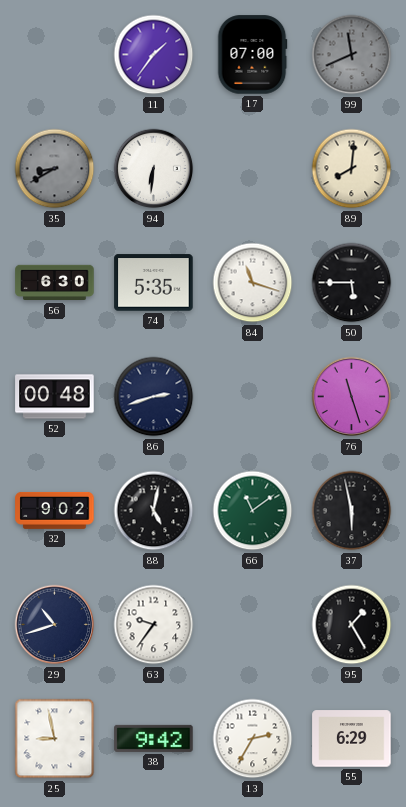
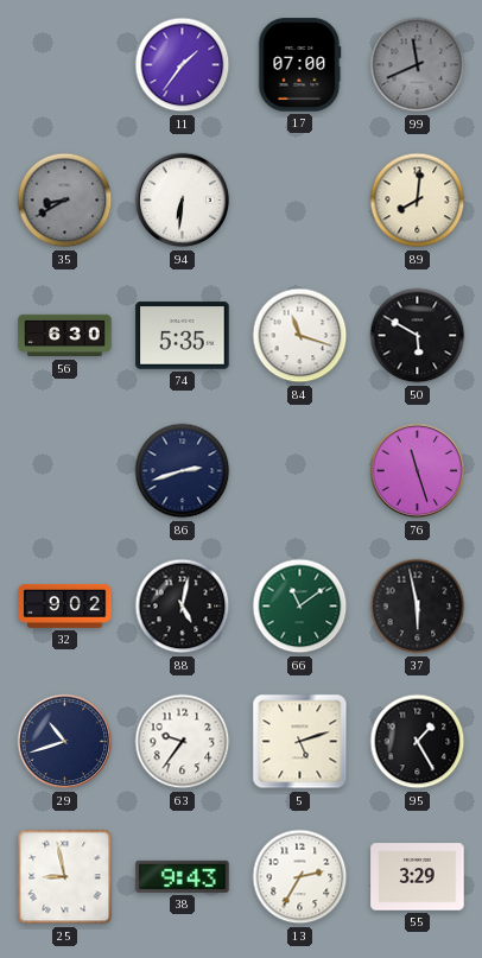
50: 5:45 -> 5:50 (418, 336)
52: 00:48 -> none (55, 397)
5: none -> 5:12 (300, 742)
38: 9:42 -> 9:43 (183, 876)
55: 6:29 -> 3:29 (418, 877)
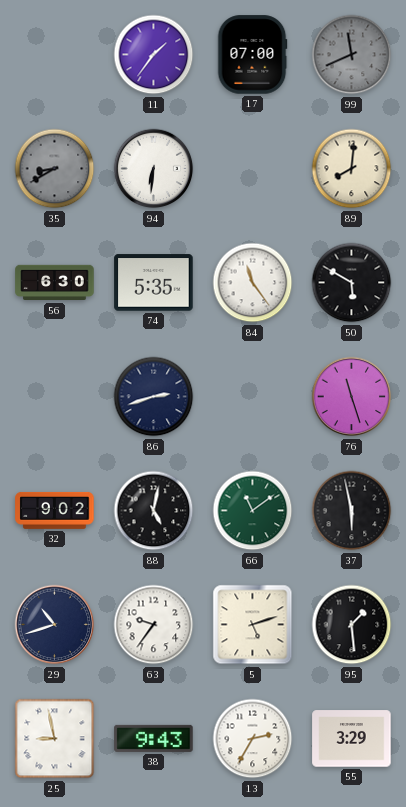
84: 11:18 -> 11:24 (253, 283)
95: 1:25 -> 1:29 (352, 625)
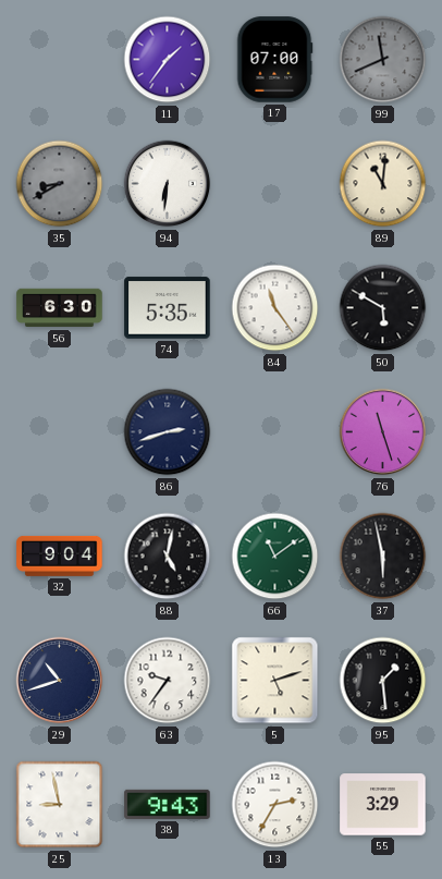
89: 8:01 -> 11:01 (383, 184)
32: 9:02 -> 9:04 (60, 556)
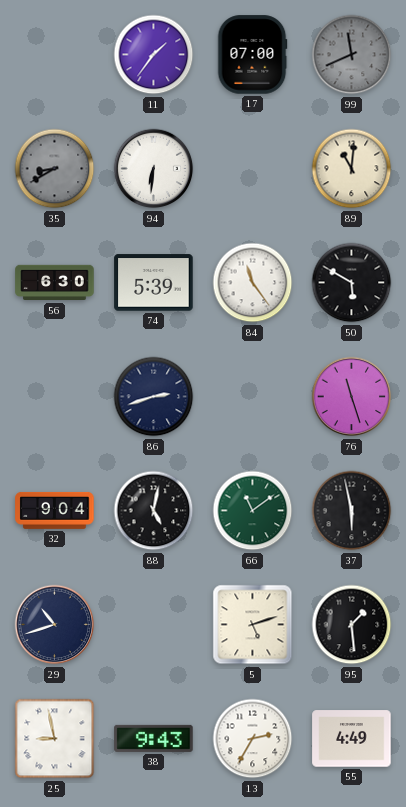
74: 5:35 -> 5:39 (154, 283)
63: 9:36 -> none (168, 681)
55: 3:29 -> 4:49 (352, 739)
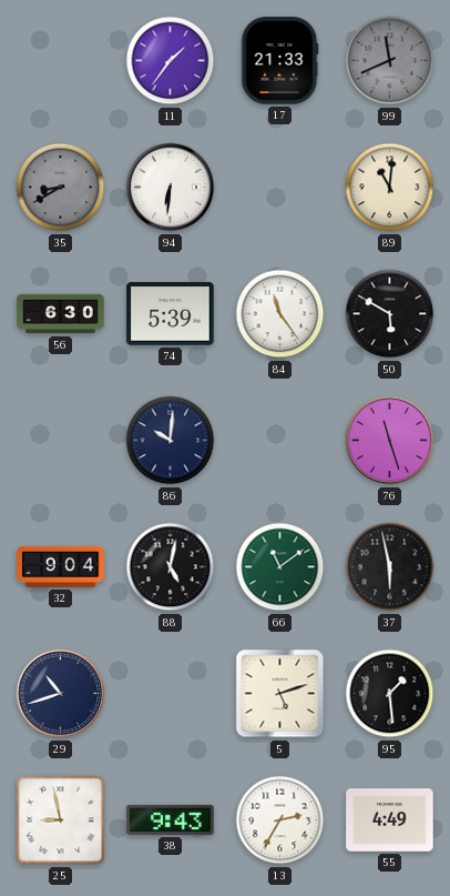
17: 07:00 -> 21:33 (279, 61)
86: 2:42 -> 10:01 (171, 441)
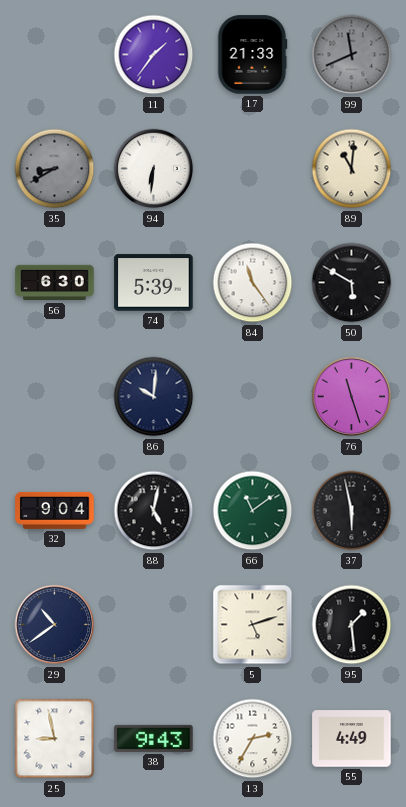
29: 10:42 -> 10:39 (55, 625)
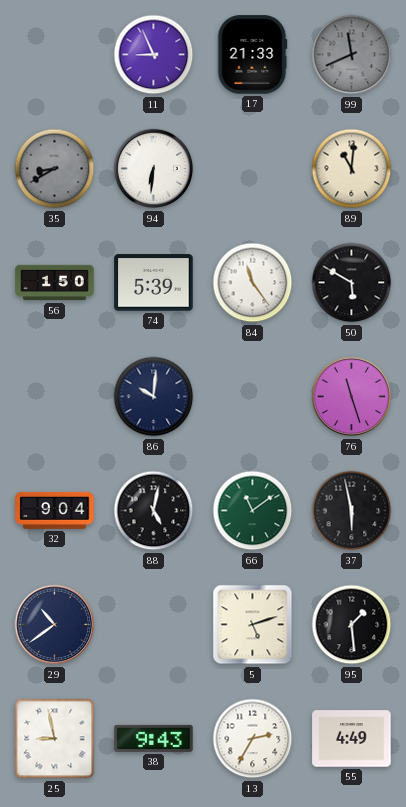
11: 1:36 -> 8:56 (154, 55)
56: 6:30 -> 1:50 (55, 283)
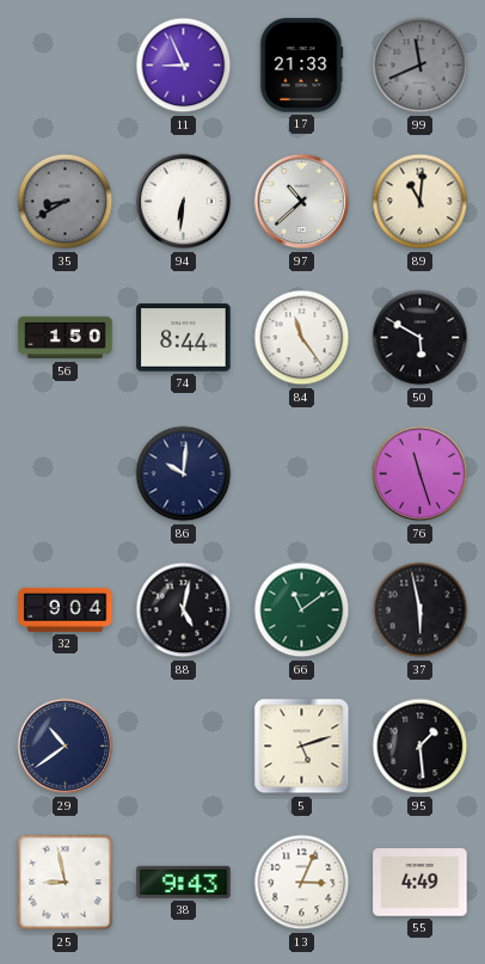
97: none -> 10:38 (302, 202)
74: 5:39 -> 8:44 (184, 338)
13: 2:35 -> 3:04 (302, 883)
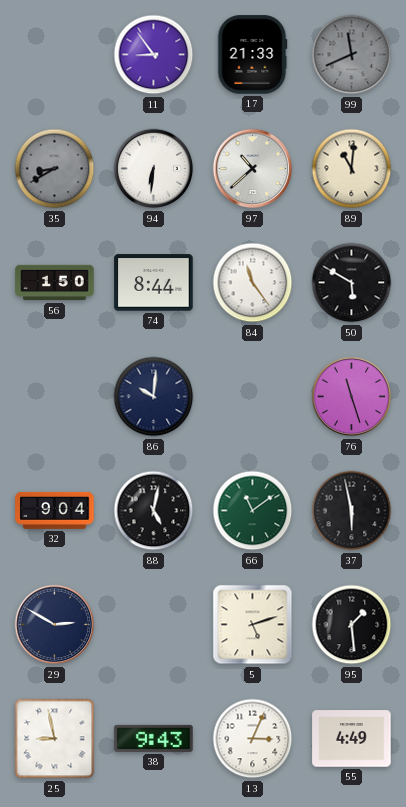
11: 8:56 -> 8:54 (154, 55)
29: 10:39 -> 2:50 (55, 625)
